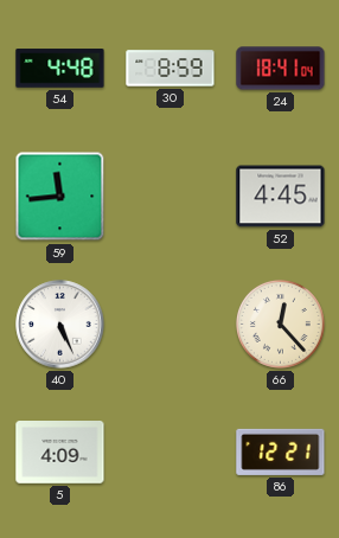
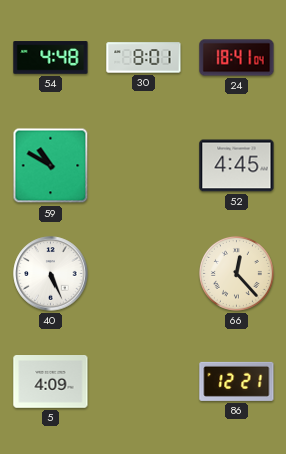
30: 8:59 -> 8:01 (144, 58)
59: 11:44 -> 10:50 (51, 166)
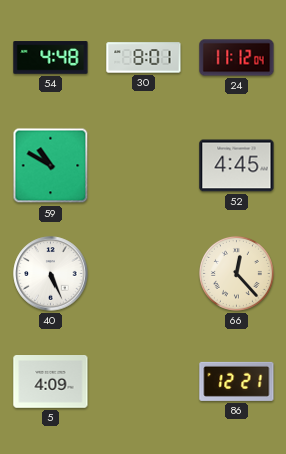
24: 18:41 -> 11:12 (237, 58)
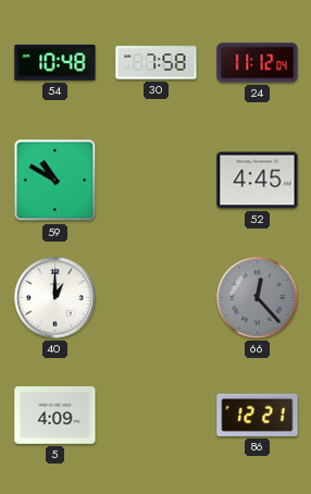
54: 4:48 -> 10:48 (55, 63)
30: 8:01 -> 7:58 (157, 63)
40: 5:26 -> 1:00 (55, 298)
66 dial: cream -> grey (257, 297)
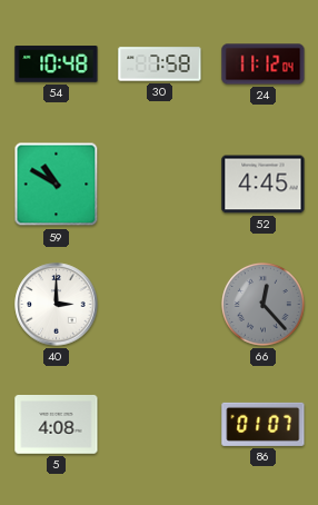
40: 1:00 -> 3:00 (57, 305)
5: 4:09 -> 4:08 (57, 425)
86: 12:21 -> 01:07 (264, 424)
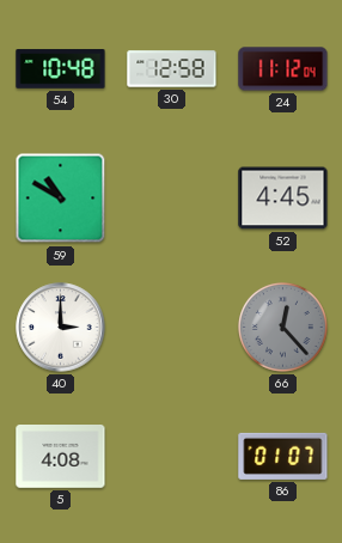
30: 7:58 -> 12:58 (172, 69)
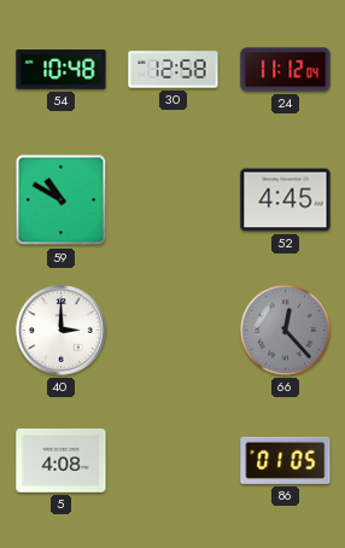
86: 01:07 -> 01:05 (286, 460)
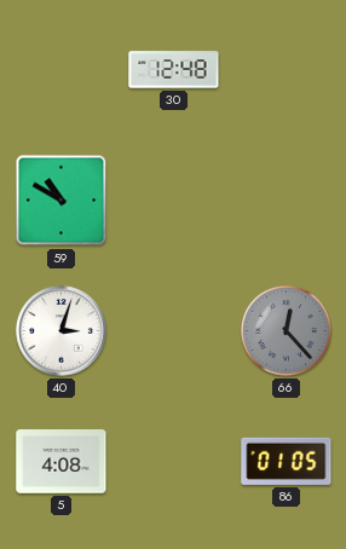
54: 10:48 -> none (62, 70)
30: 12:58 -> 12:48 (174, 70)
24: 11:12 -> none (286, 70)
52: 4:45 -> none (286, 200)
40: 3:00 -> 3:03 (62, 331)
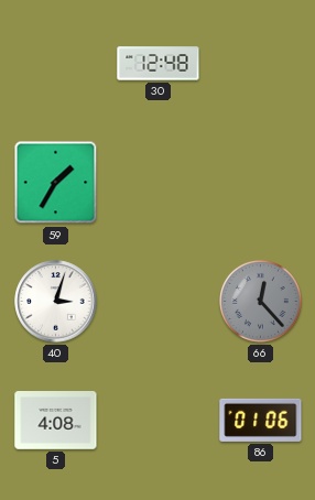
59: 10:50 -> 1:35 (56, 183)
86: 01:05 -> 01:06 (261, 420)
